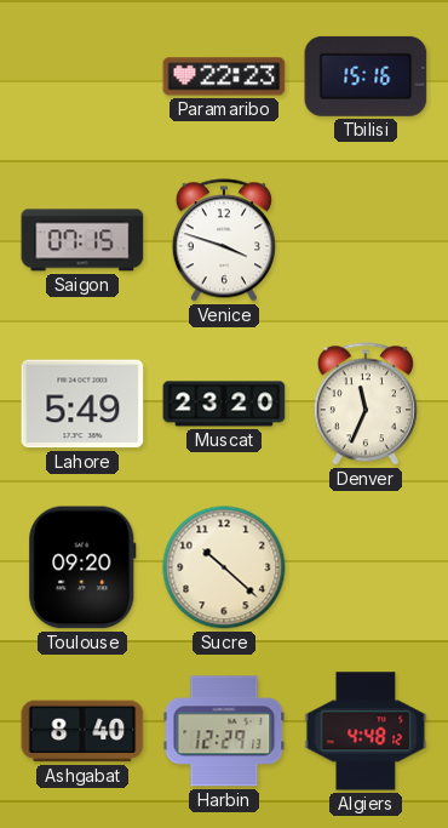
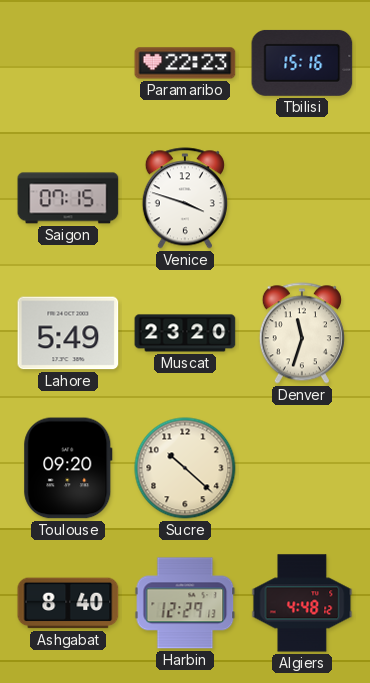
Denver: 11:34 -> 11:33 (302, 333)
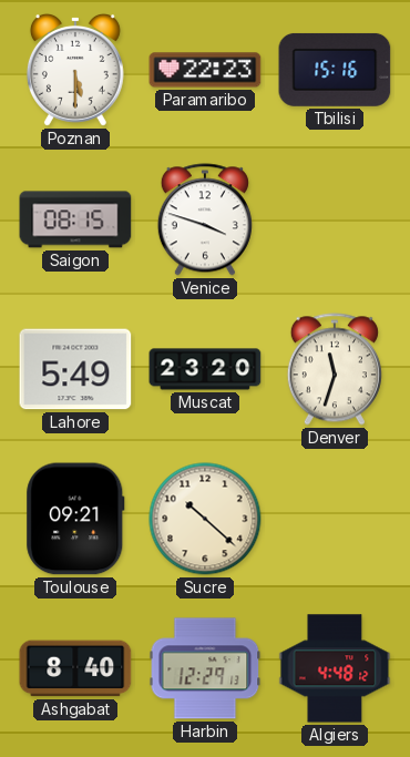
Poznan: none -> 5:30 (75, 70)
Saigon: 07:15 -> 08:15 (75, 219)
Toulouse: 09:20 -> 09:21 (75, 519)
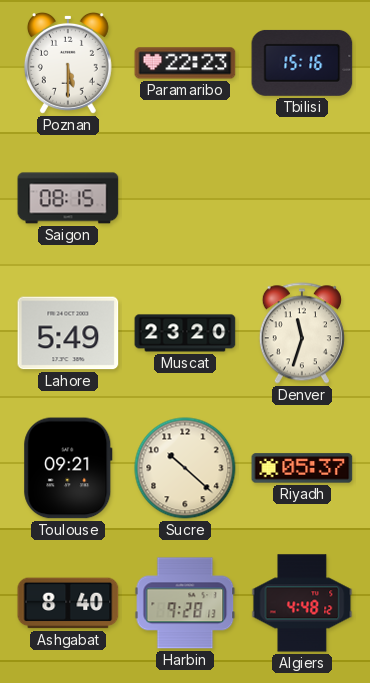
Venice: 3:48 -> none (205, 219)
Riyadh: none -> 05:37 (302, 468)
Harbin: 12:29 -> 9:28 (185, 603)
